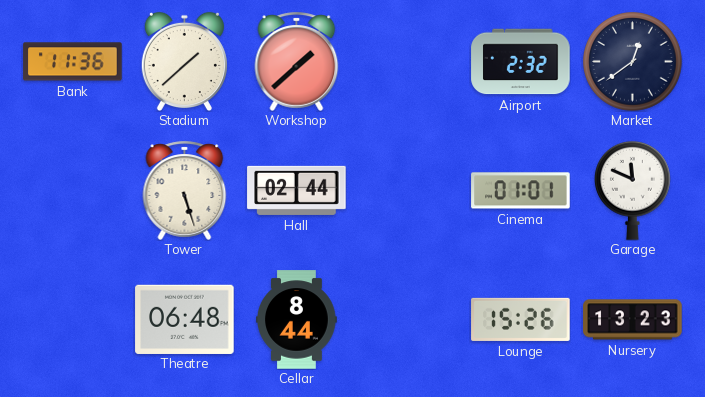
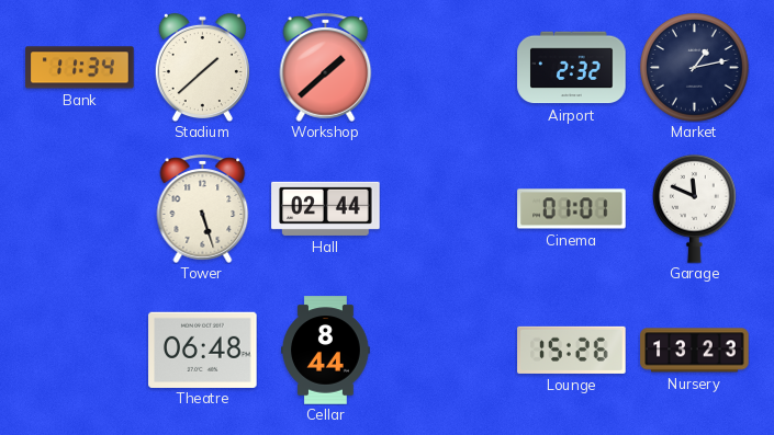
Bank: 11:36 -> 11:34 (80, 68)
Market: 12:39 -> 1:13 (695, 68)
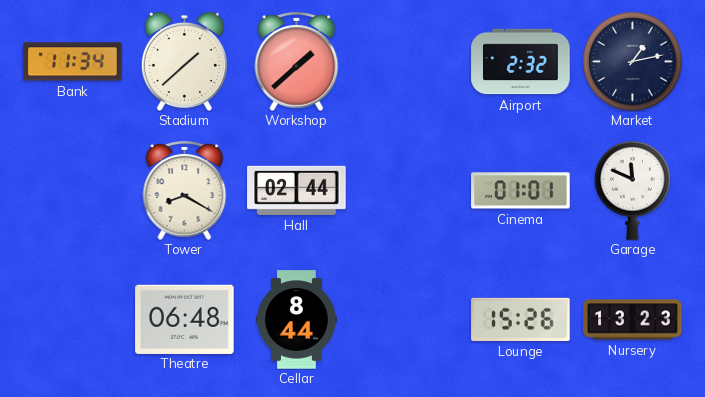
Tower: 5:27 -> 8:20 (185, 190)
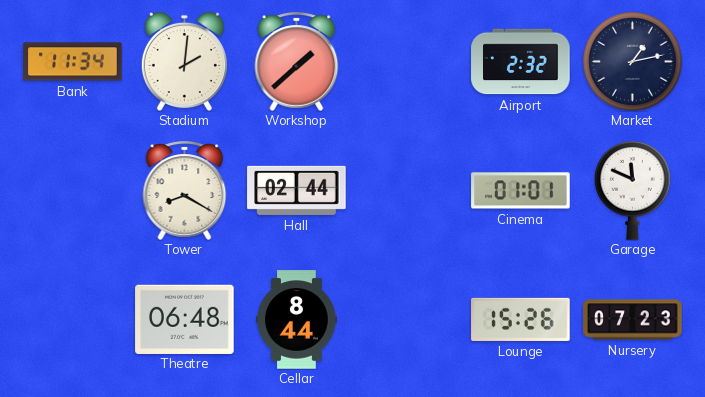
Stadium: 1:38 -> 2:01 (184, 61)
Nursery: 13:23 -> 07:23 (633, 320)
